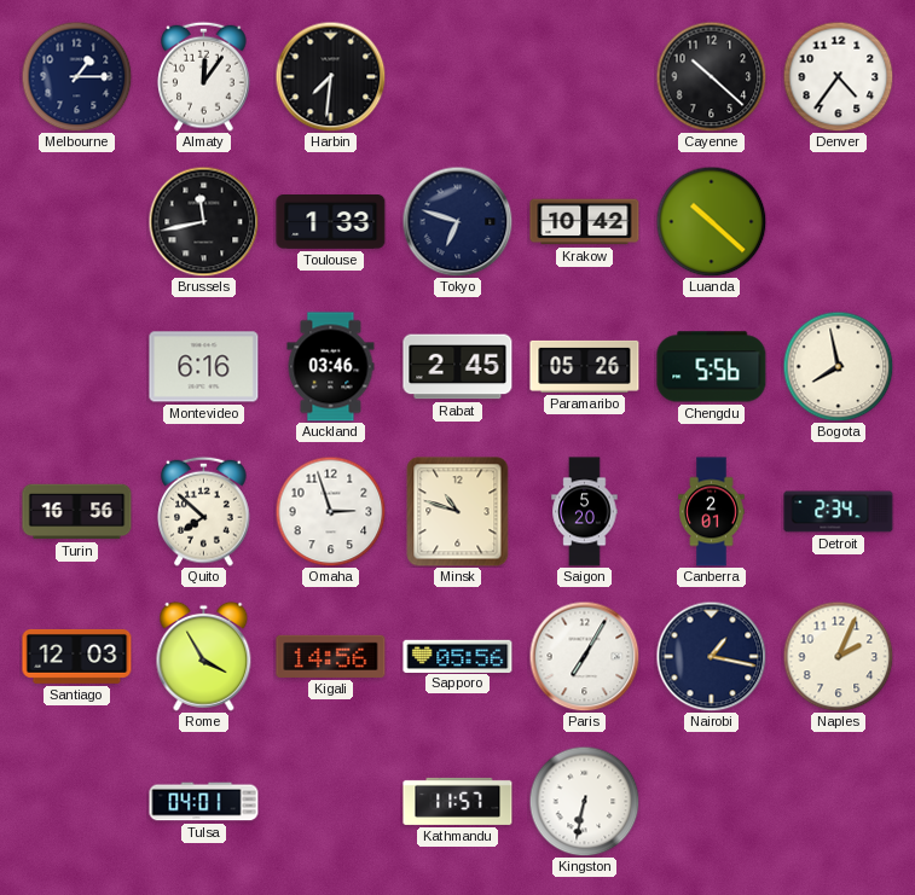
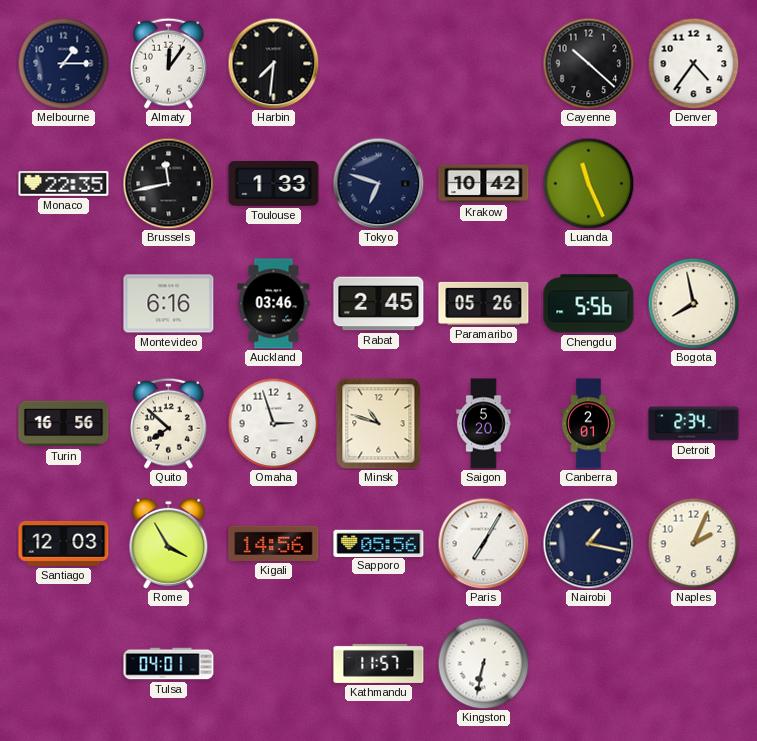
Monaco: none -> 22:35 (64, 184)
Luanda: 10:22 -> 11:26 (588, 183)
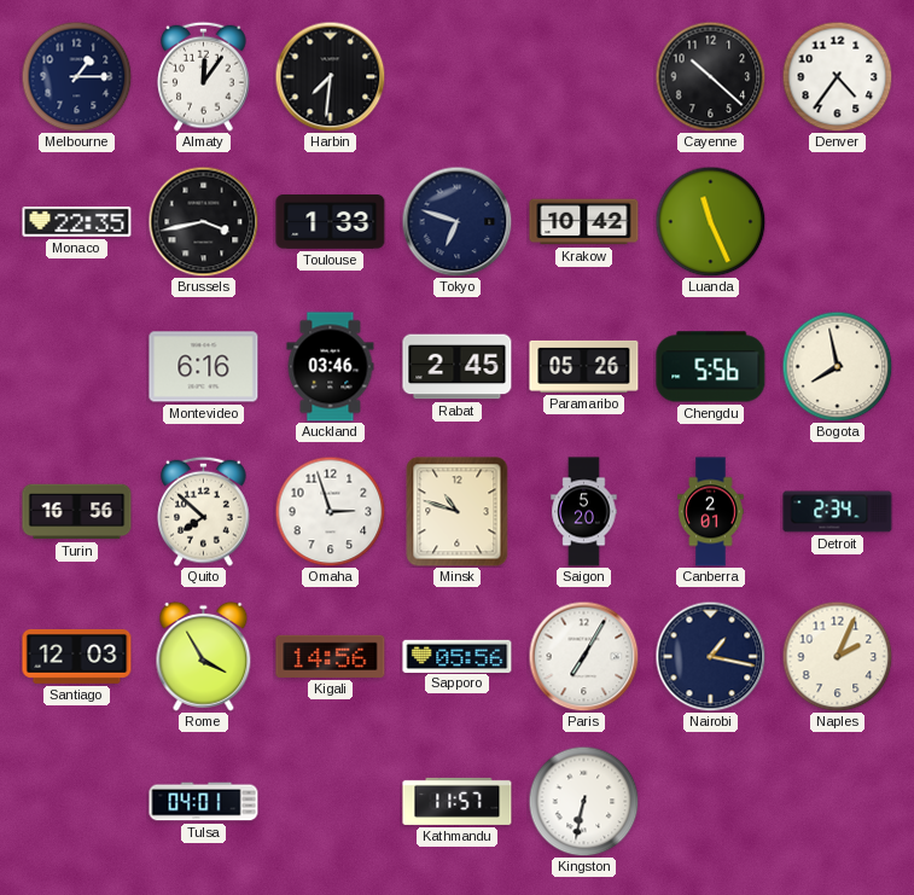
Brussels: 11:43 -> 3:43 (203, 221)
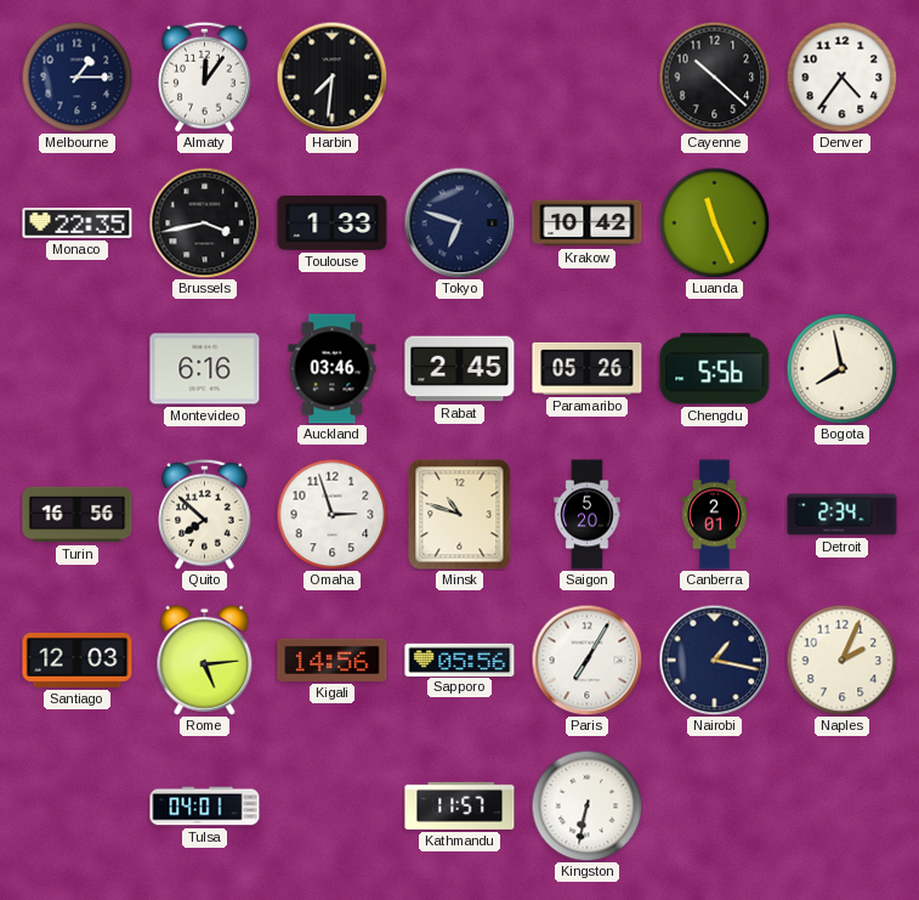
Rome: 3:55 -> 5:14 (205, 660)
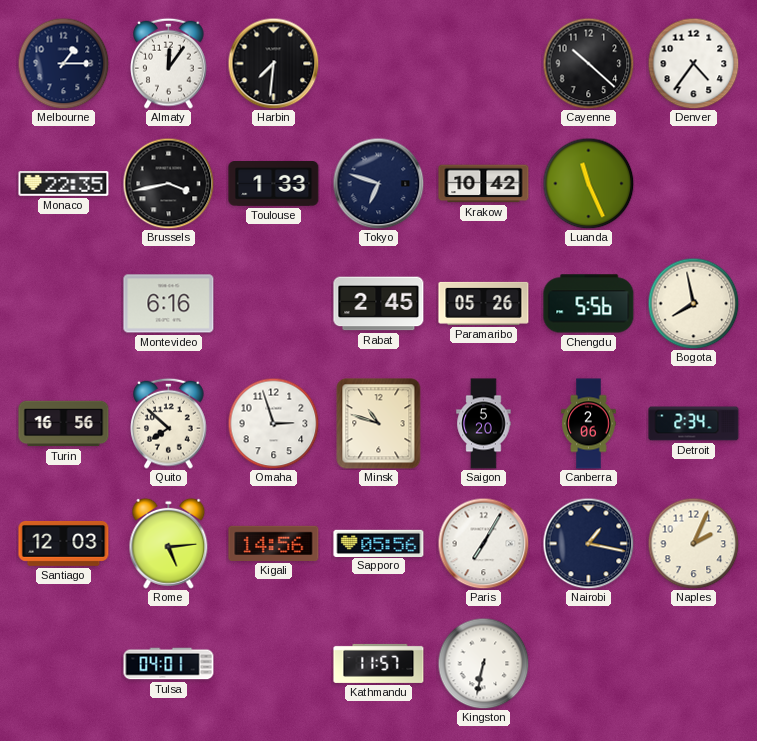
Auckland: 03:46 -> none (333, 369)
Canberra: 2:01 -> 2:06 (589, 424)
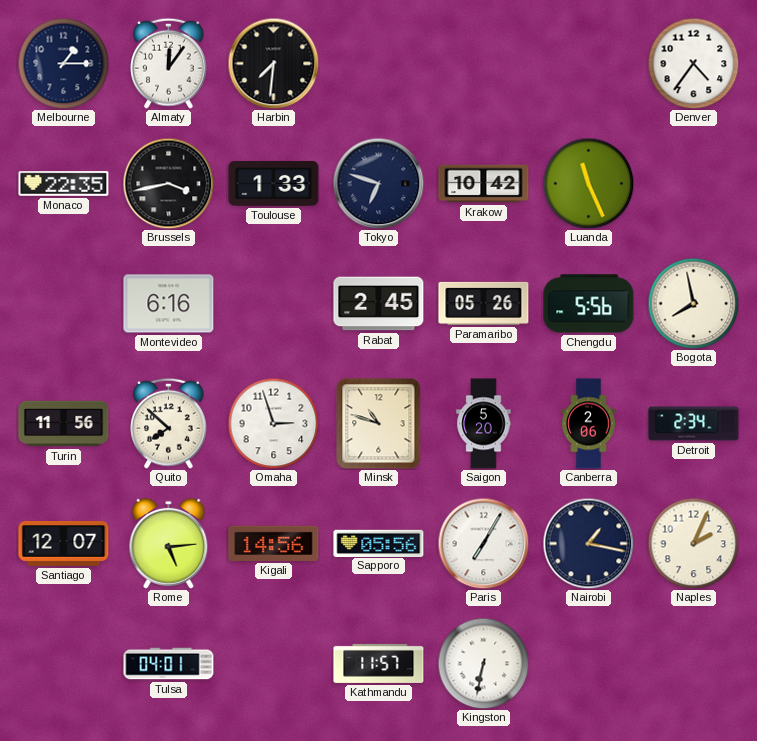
Cayenne: 10:22 -> none (588, 63)
Turin: 16:56 -> 11:56 (64, 424)
Santiago: 12:03 -> 12:07 (64, 543)
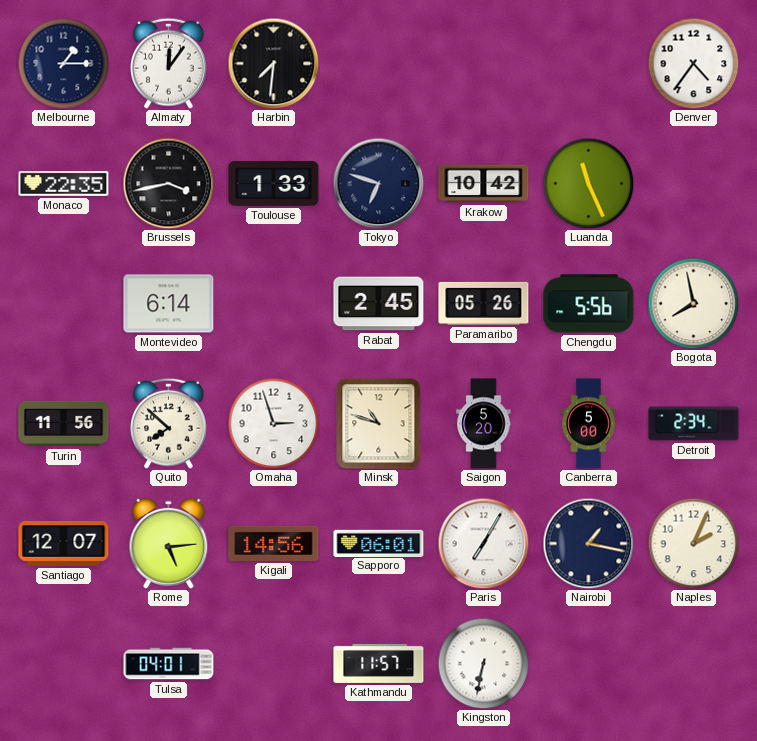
Montevideo: 6:16 -> 6:14 (169, 304)
Canberra: 2:06 -> 5:00 (589, 424)
Sapporo: 05:56 -> 06:01 (379, 543)
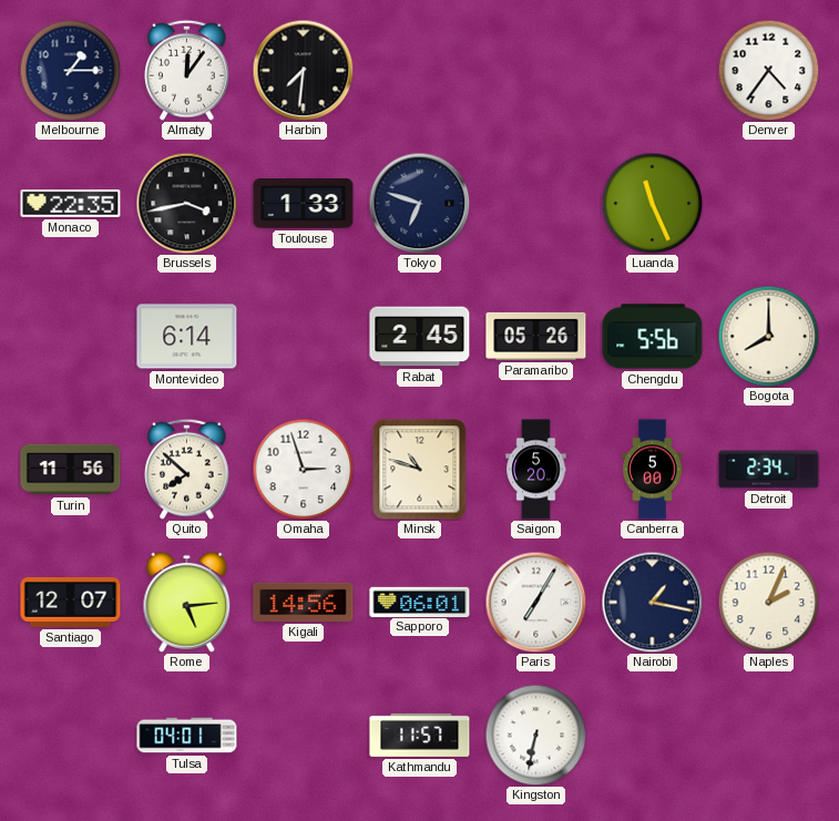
Krakow: 10:42 -> none (484, 184)
Bogota: 7:58 -> 8:00 (768, 336)
